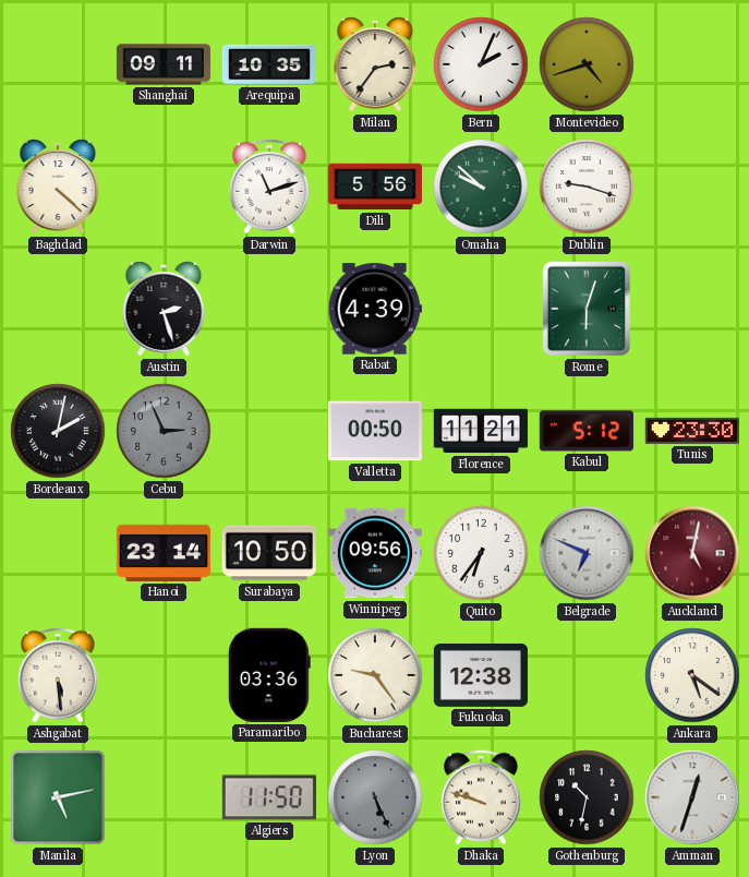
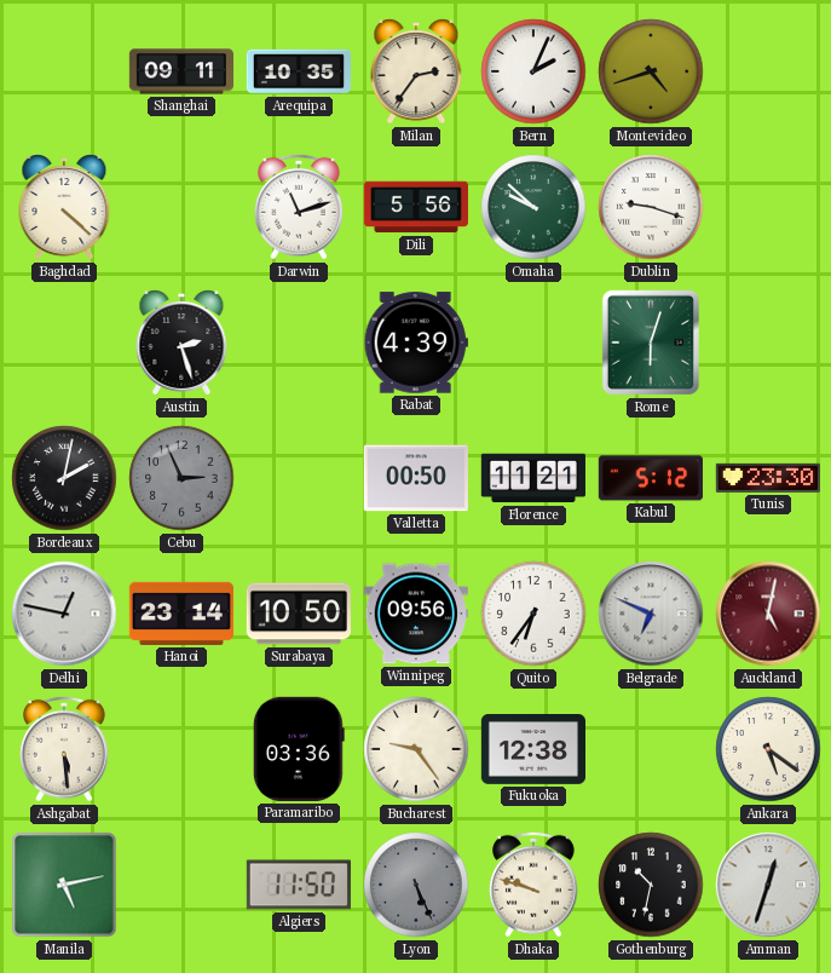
Delhi: none -> 12:47 (64, 614)
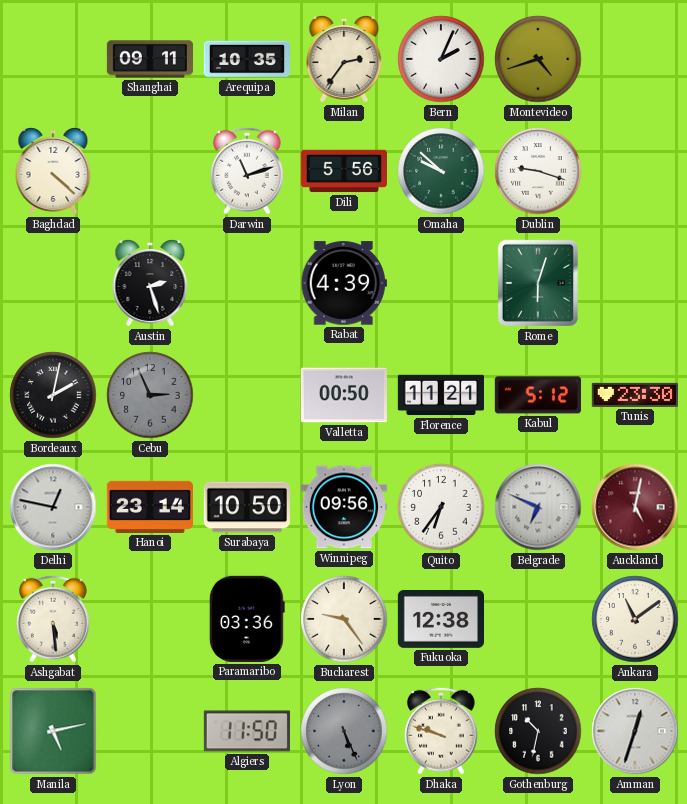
Ankara: 5:21 -> 11:09 (635, 619)
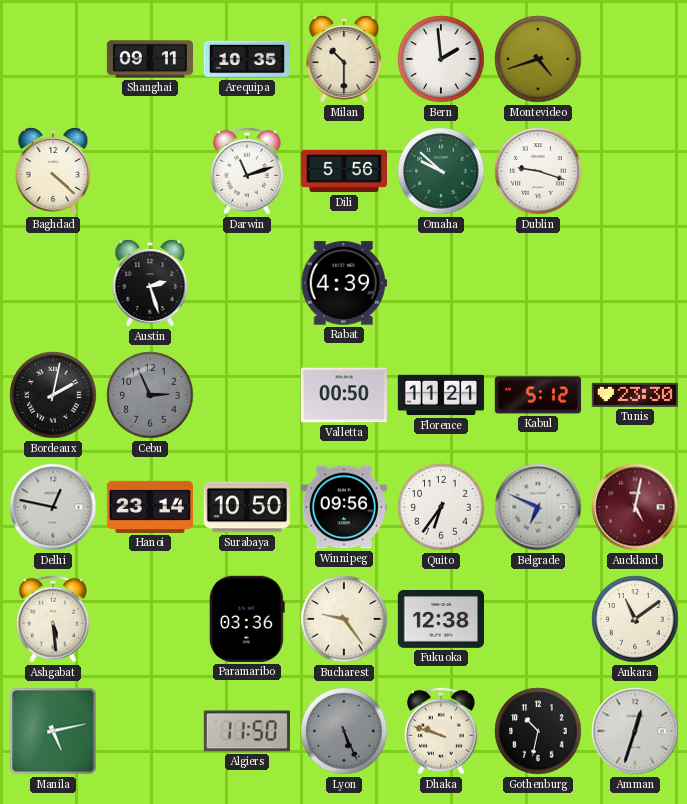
Milan: 2:36 -> 10:30 (344, 59)
Bern: 2:04 -> 1:59 (441, 59)
Rome: 6:03 -> none (538, 283)
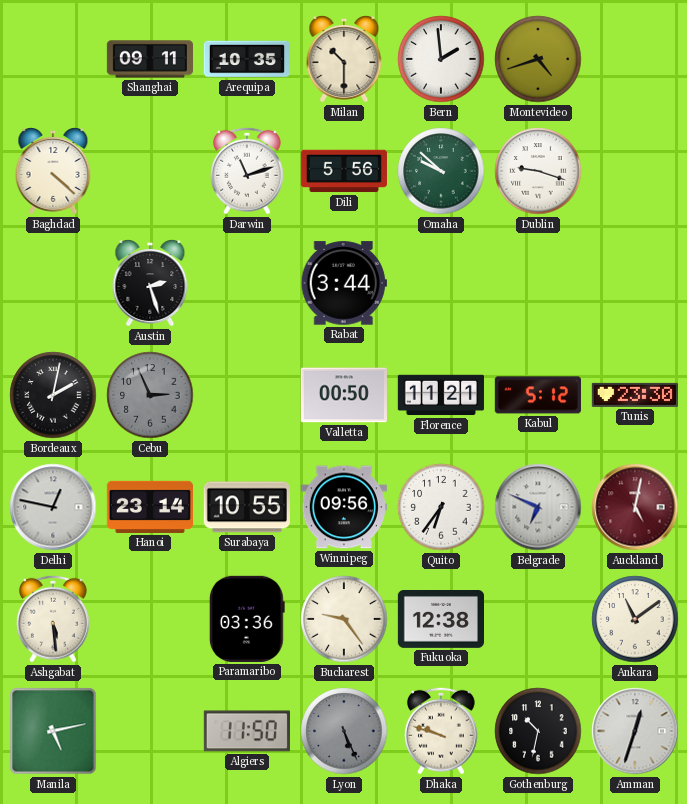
Rabat: 4:39 -> 3:44 (344, 283)
Surabaya: 10:50 -> 10:55 (247, 507)
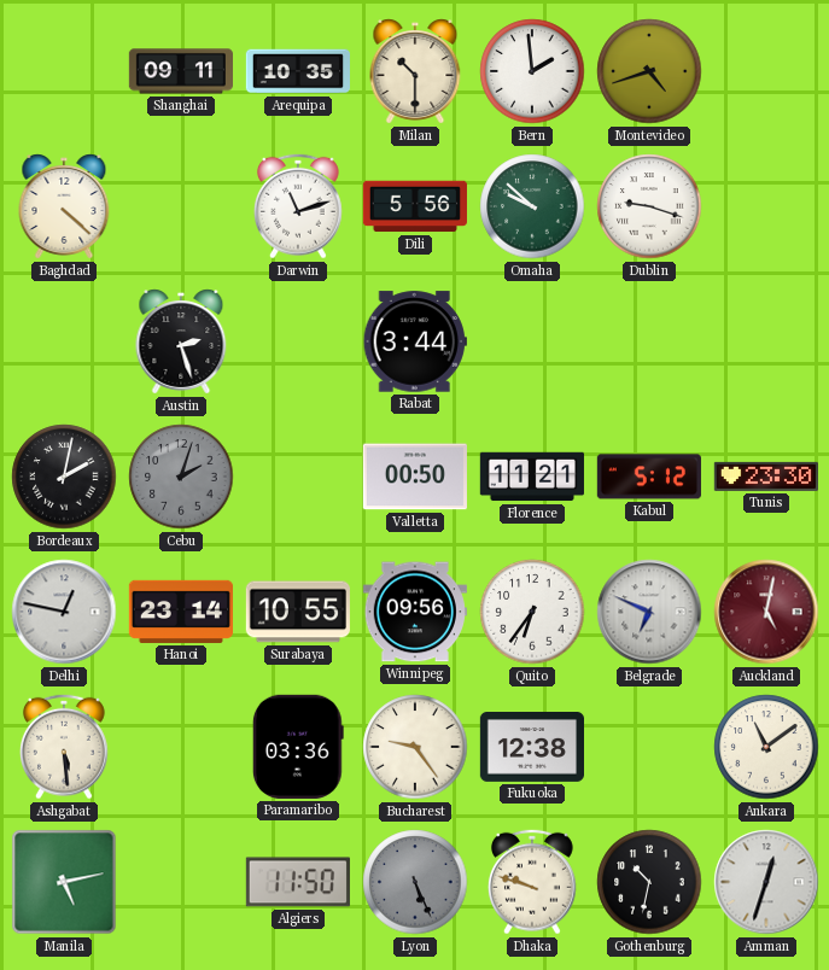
Cebu: 2:56 -> 2:03 (181, 477)
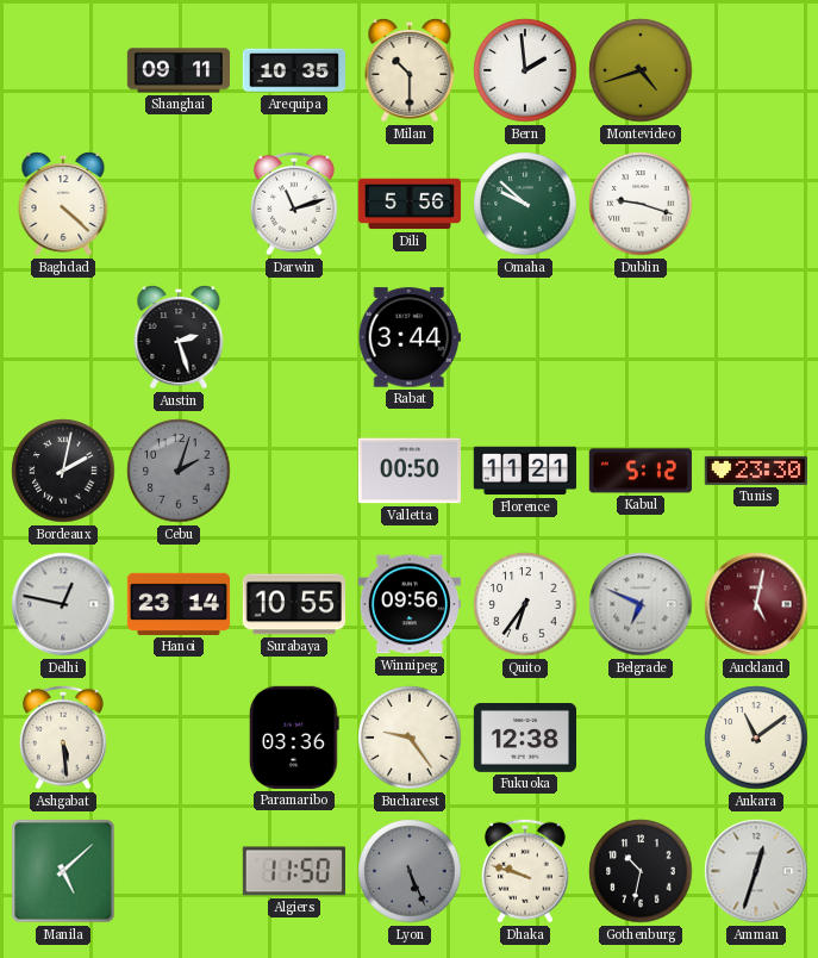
Manila: 5:13 -> 5:08 (63, 871)
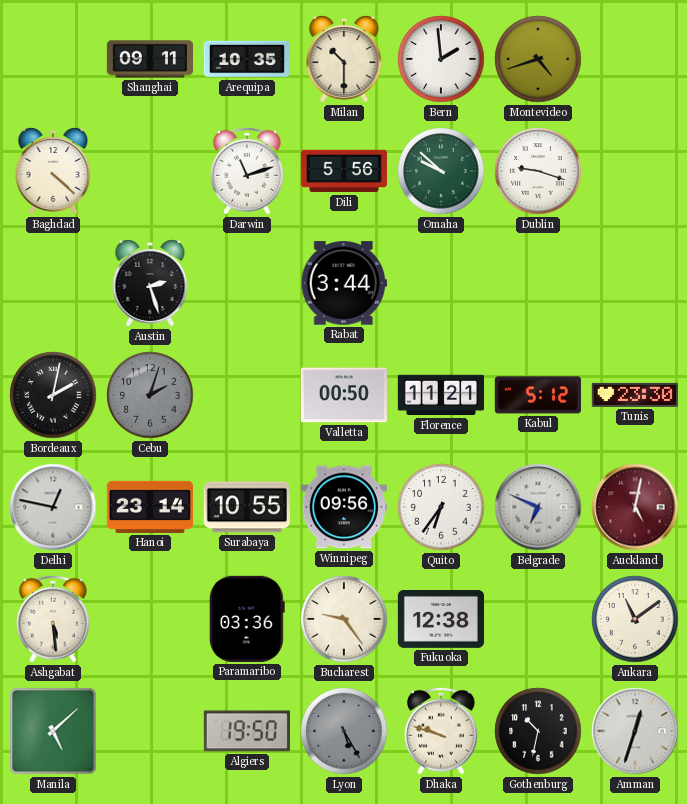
Algiers: 11:50 -> 19:50 (247, 731)
Lyon: 5:26 -> 5:25 (344, 731)
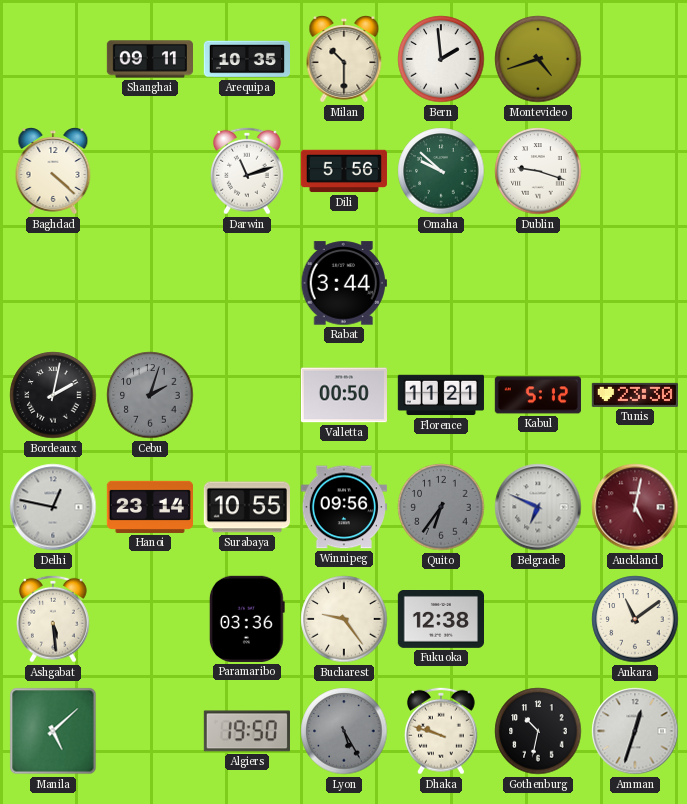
Austin: 2:27 -> none (150, 283)
Quito dial: white -> grey (441, 507)
